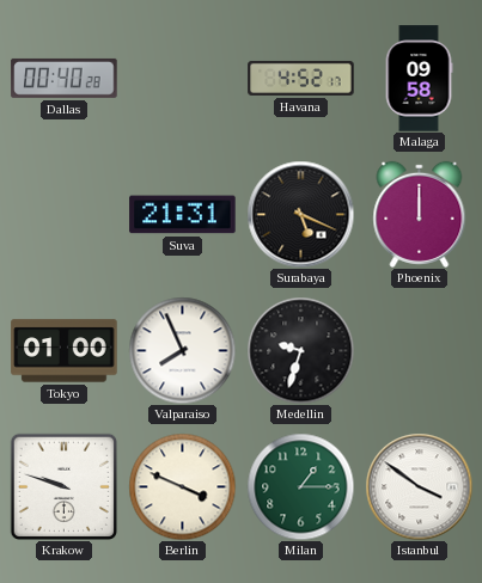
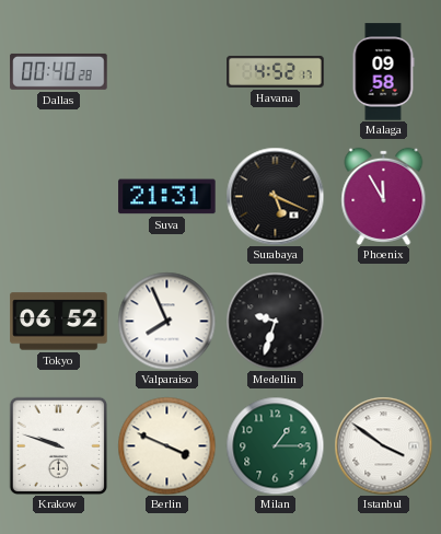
Phoenix: 12:00 -> 11:55 (384, 196)
Tokyo: 01:00 -> 06:52 (59, 322)
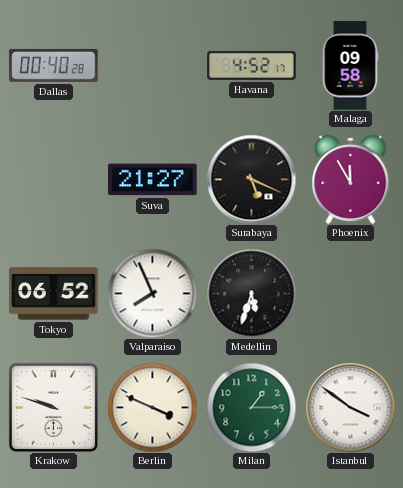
Suva: 21:31 -> 21:27 (153, 180)
Medellin: 9:33 -> 5:33 (251, 293)
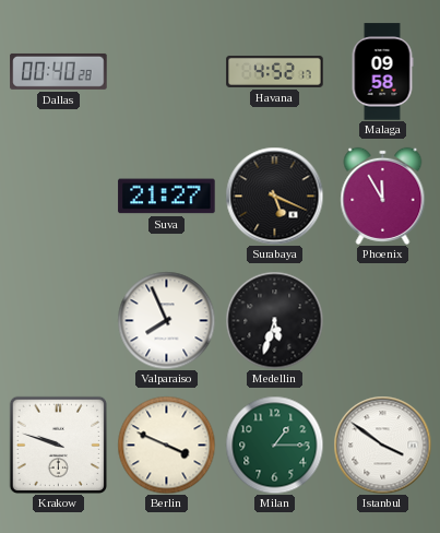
Tokyo: 06:52 -> none (54, 294)
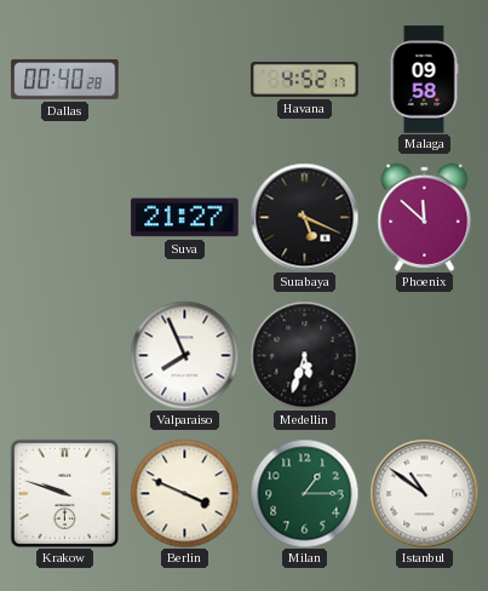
Phoenix: 11:55 -> 11:52 (425, 217)
Istanbul: 3:51 -> 10:51 (424, 493)
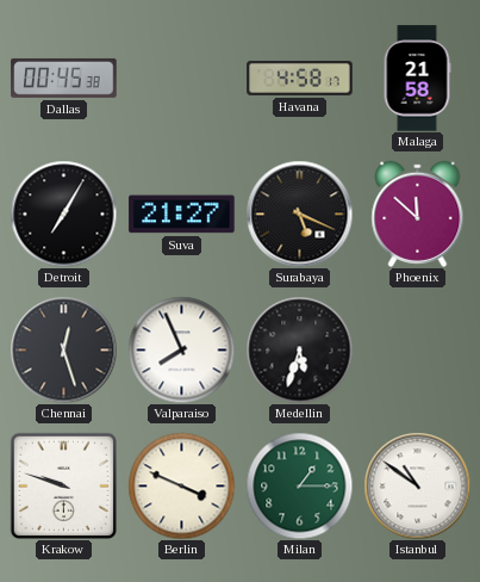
Dallas: 00:40 -> 00:45 (64, 78)
Havana: 4:52 -> 4:58 (300, 78)
Malaga: 09:58 -> 21:58 (417, 79)
Detroit: none -> 7:05 (63, 213)
Chennai: none -> 12:27 (63, 349)
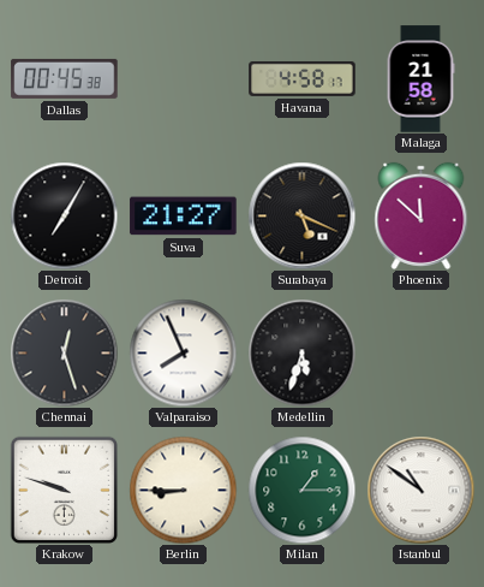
Berlin: 3:49 -> 8:45 (183, 490)
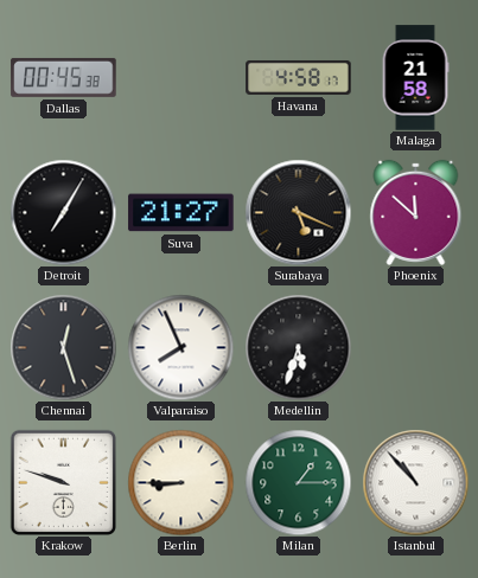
Istanbul: 10:51 -> 10:53 (415, 482)
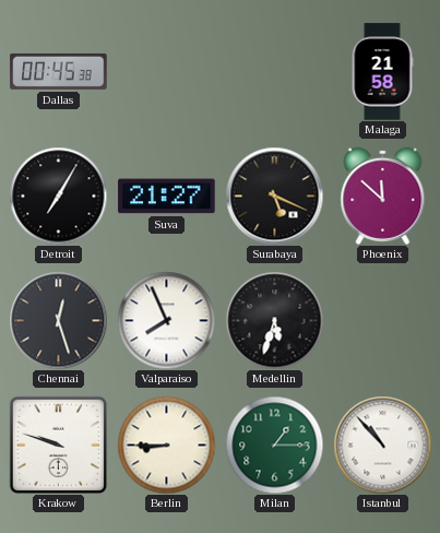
Havana: 4:58 -> none (299, 77)
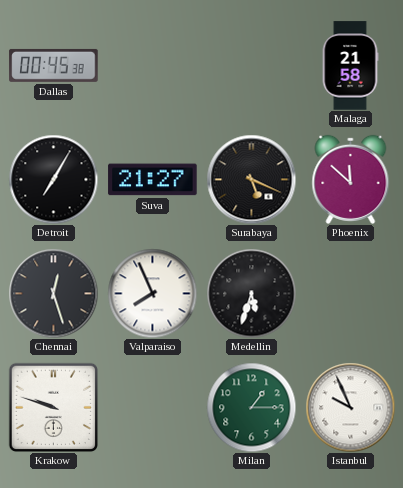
Berlin: 8:45 -> none (166, 445)
Istanbul: 10:53 -> 9:56 (350, 407)
